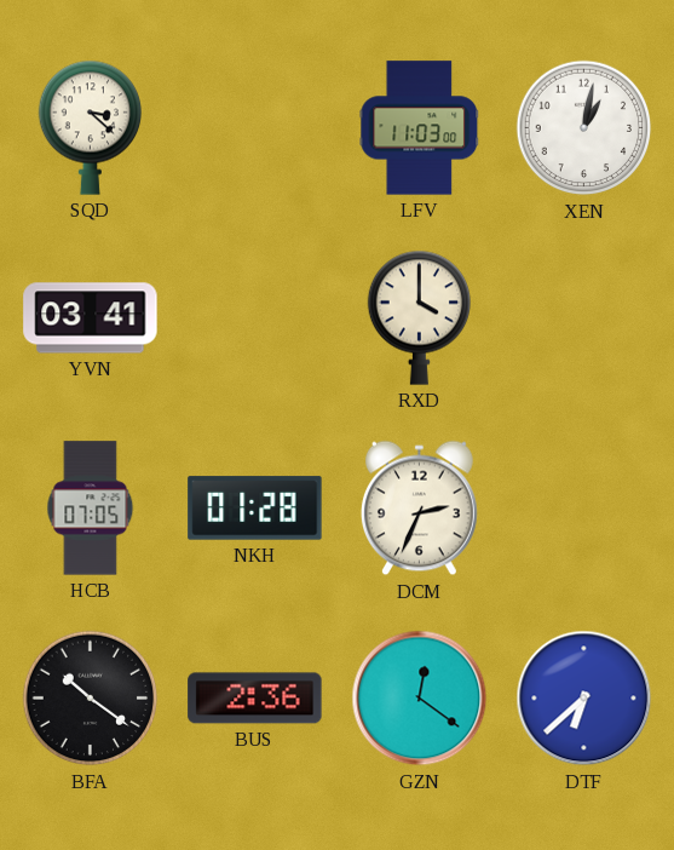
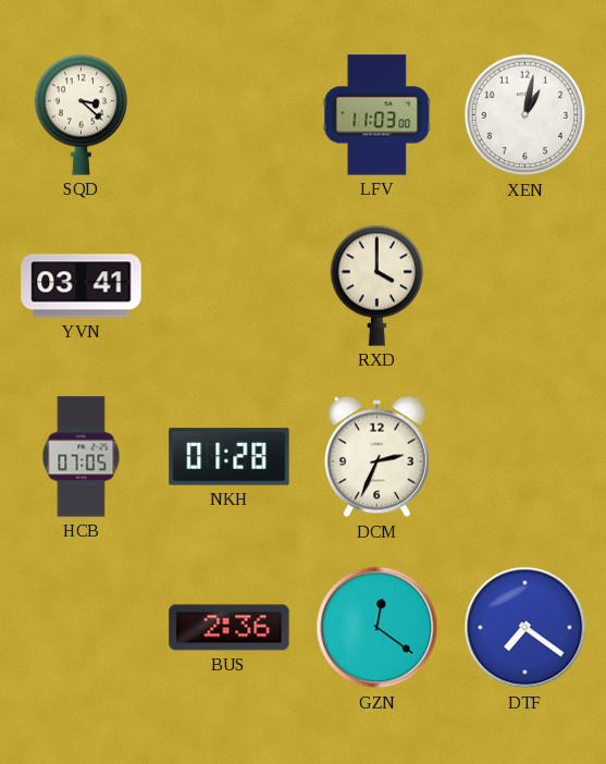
BFA: 10:21 -> none (91, 699)
DTF: 6:38 -> 7:21 (525, 628)
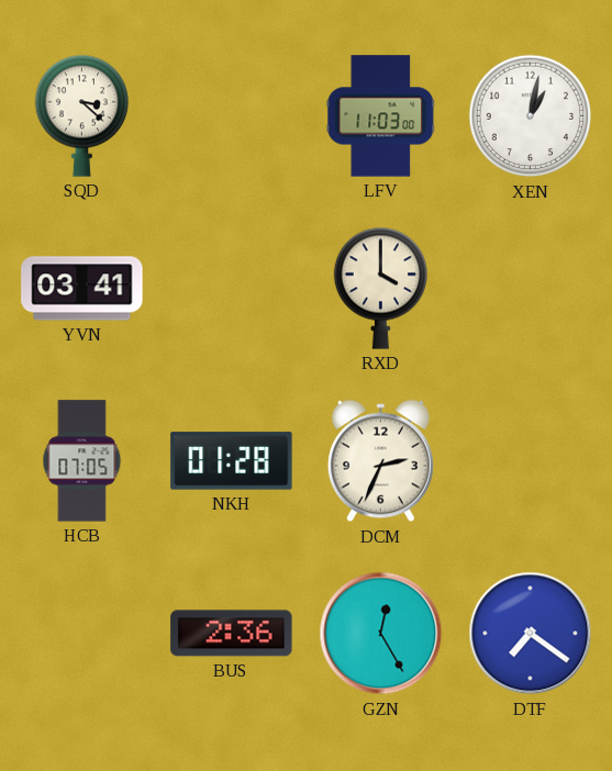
GZN: 12:21 -> 12:25 (381, 634)
